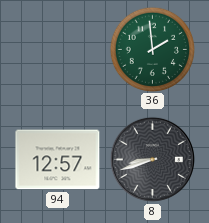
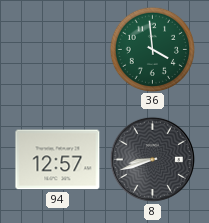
36: 1:59 -> 3:59 (152, 49)
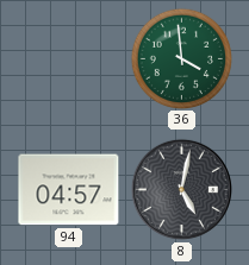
94: 12:57 -> 04:57 (69, 190)
8: 8:42 -> 5:02 (181, 189)
